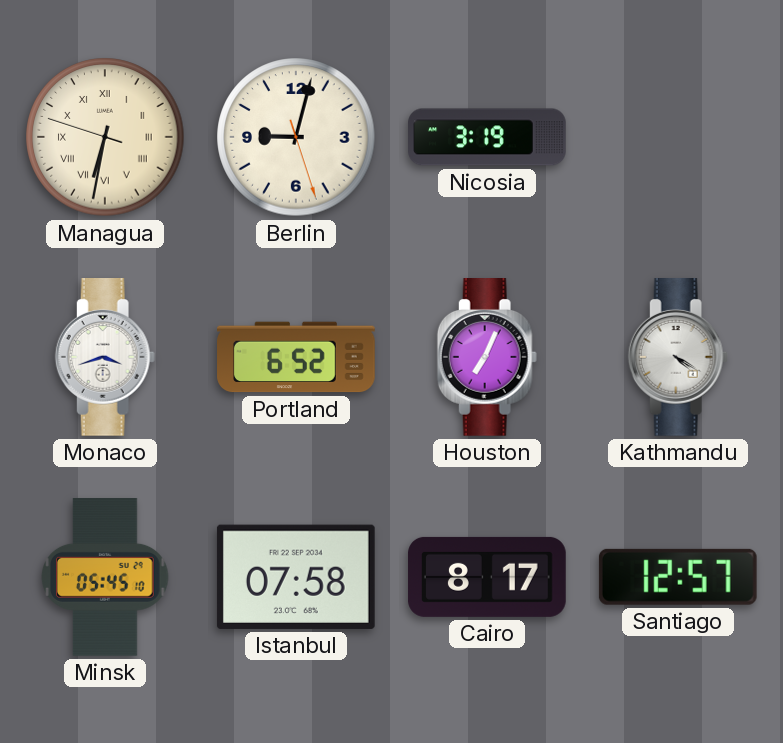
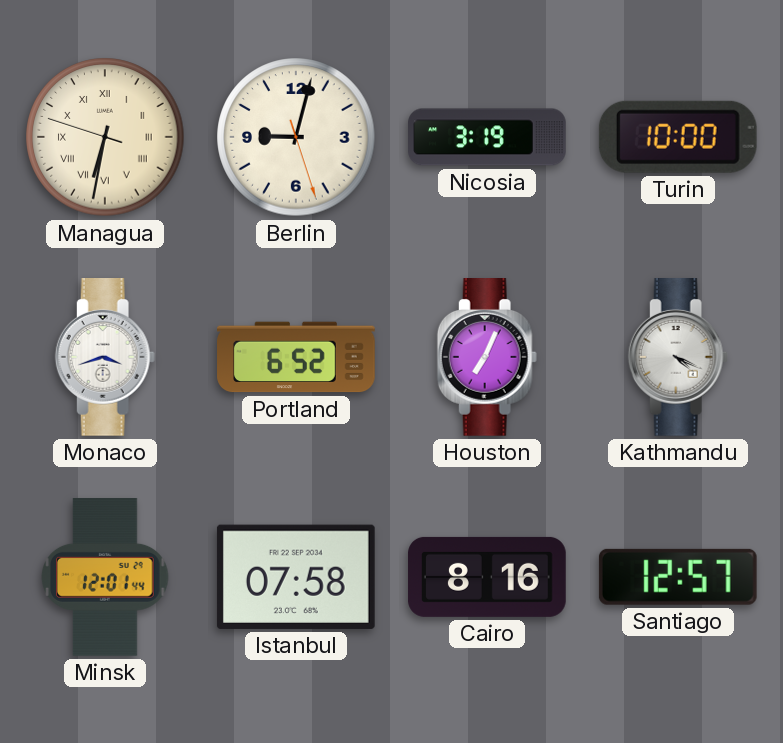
Turin: none -> 10:00 (678, 137)
Kathmandu: 4:20 -> 4:19 (678, 358)
Minsk: 05:45 -> 12:01 (105, 578)
Cairo: 8:17 -> 8:16 (487, 577)
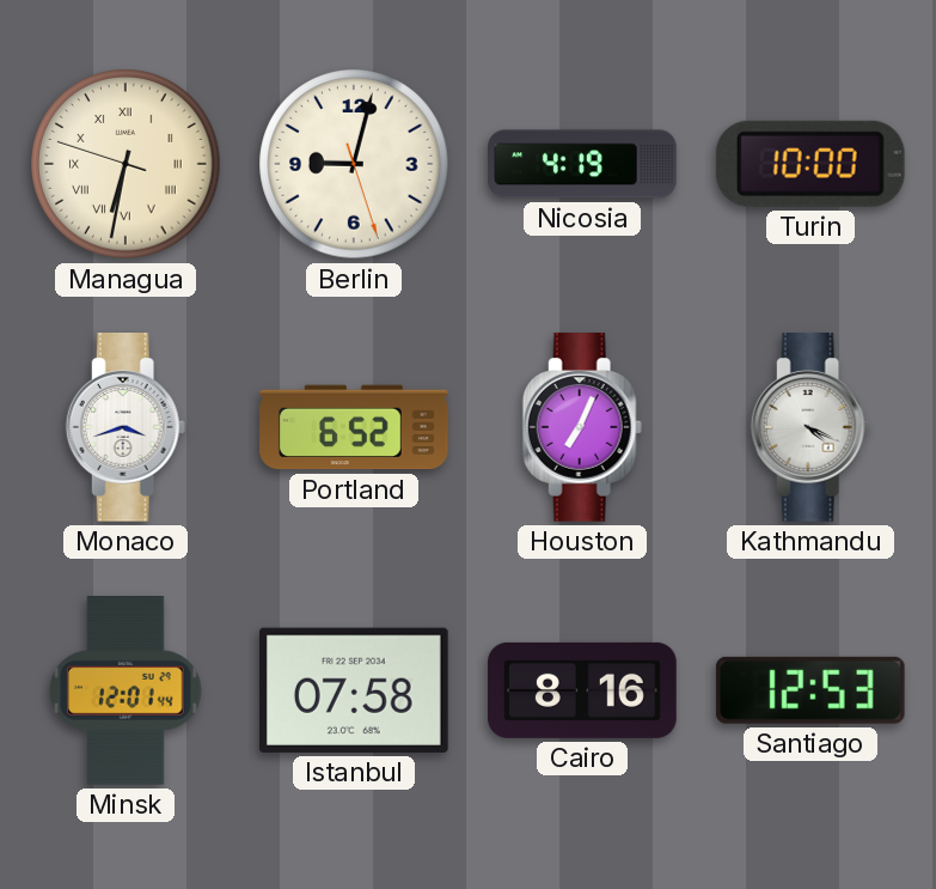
Nicosia: 3:19 -> 4:19 (582, 164)
Santiago: 12:57 -> 12:53 (810, 690)
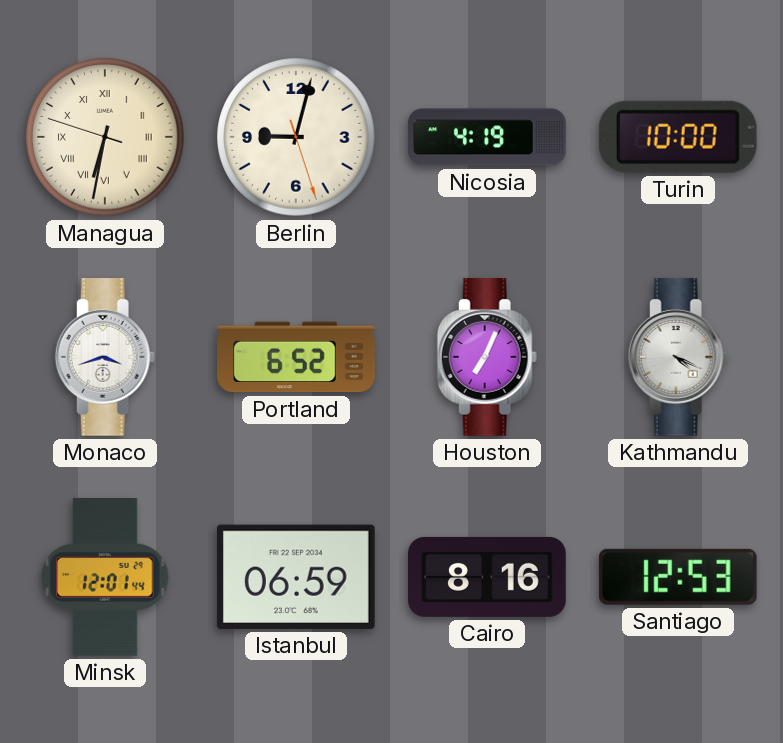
Istanbul: 07:58 -> 06:59 (296, 577)
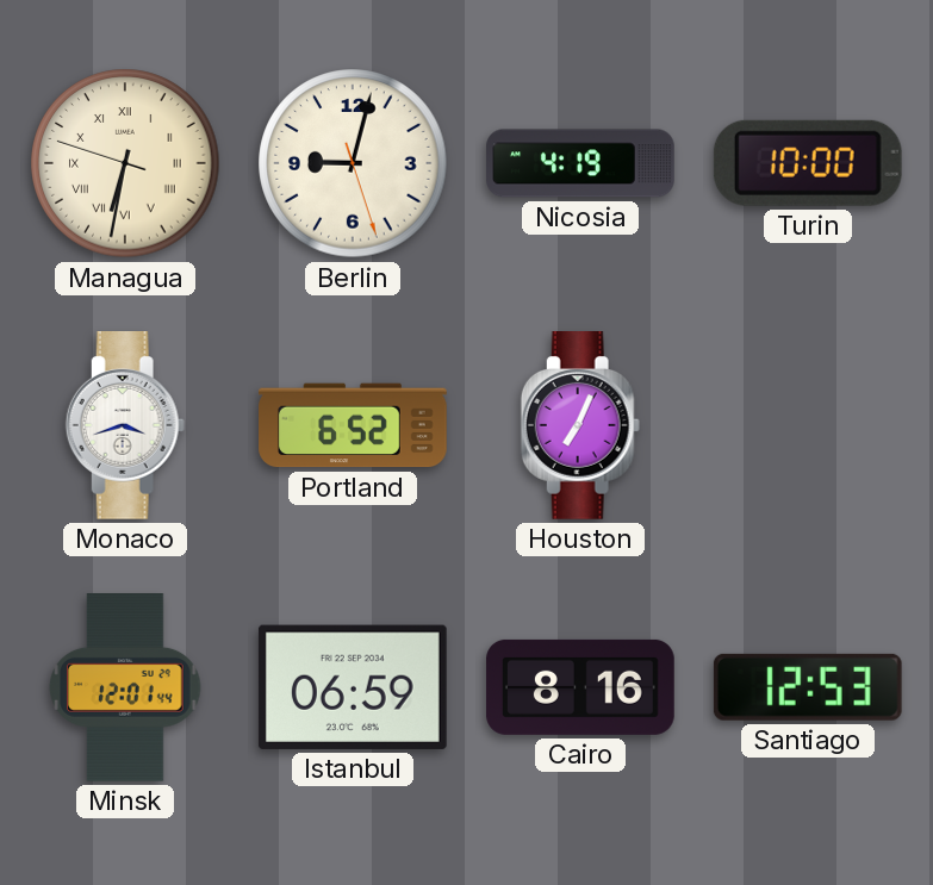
Kathmandu: 4:19 -> none (678, 358)
